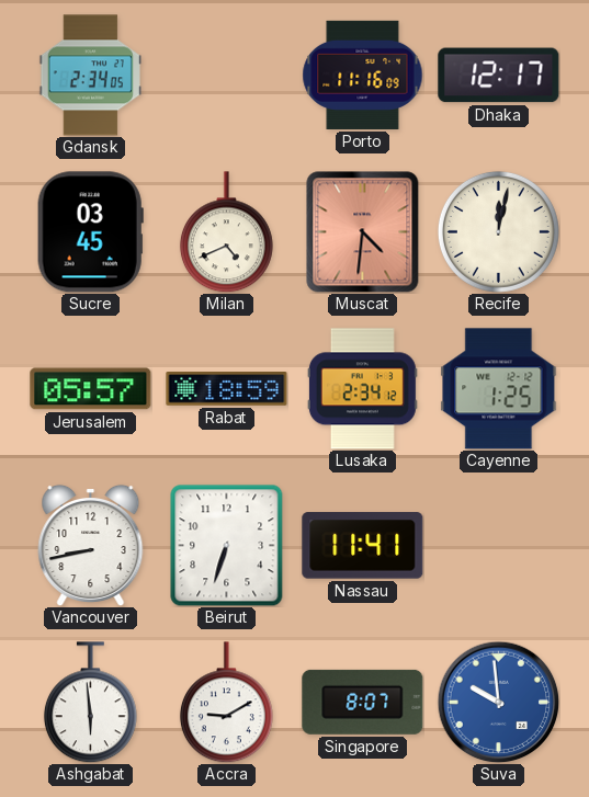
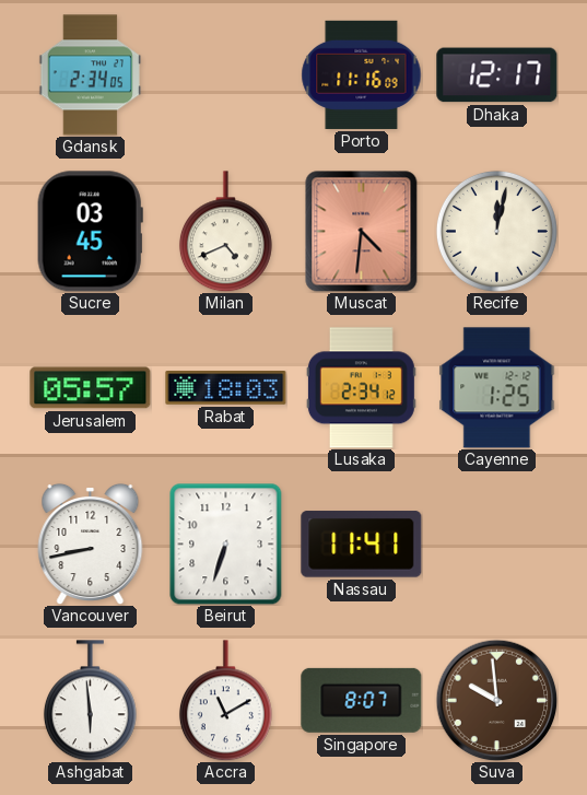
Rabat: 18:59 -> 18:03 (226, 388)
Accra: 9:10 -> 11:10 (225, 701)
Suva dial: blue -> brown (496, 700)
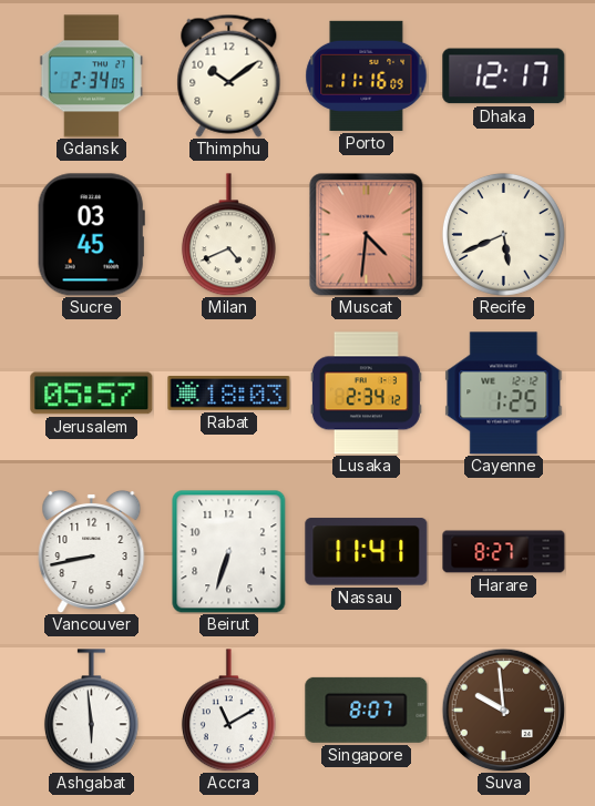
Thimphu: none -> 10:09 (229, 75)
Recife: 12:02 -> 5:41 (503, 234)
Harare: none -> 8:27 (504, 552)
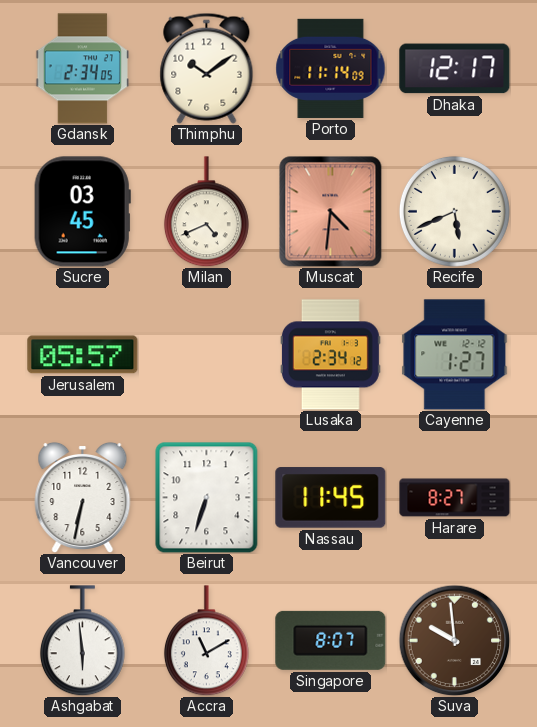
Porto: 11:16 -> 11:14 (331, 68)
Rabat: 18:03 -> none (229, 394)
Cayenne: 1:25 -> 1:27 (455, 355)
Vancouver: 8:43 -> 6:32 (83, 497)
Nassau: 11:41 -> 11:45 (331, 498)
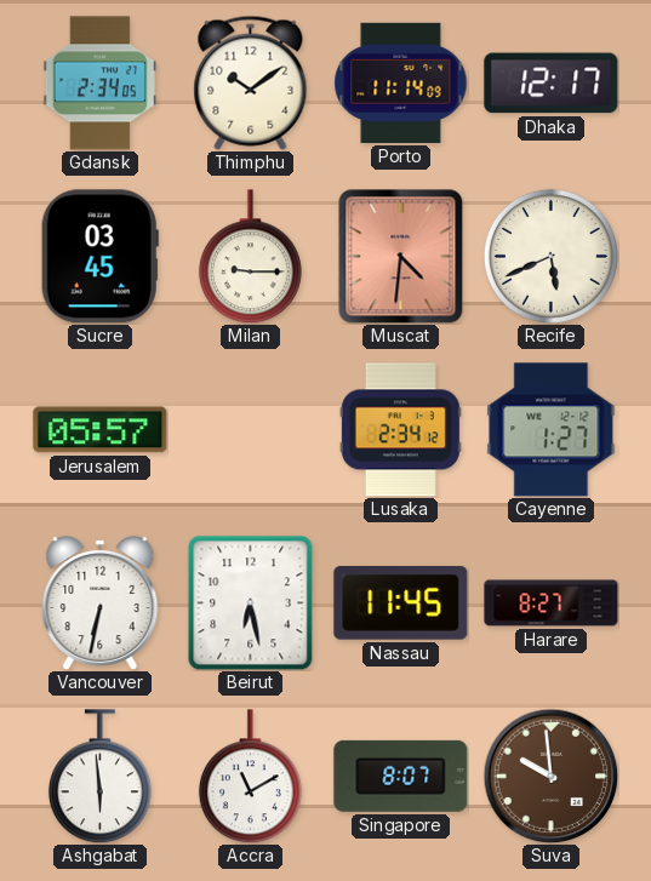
Milan: 4:41 -> 9:15 (250, 257)
Beirut: 6:33 -> 6:28 (251, 603)
